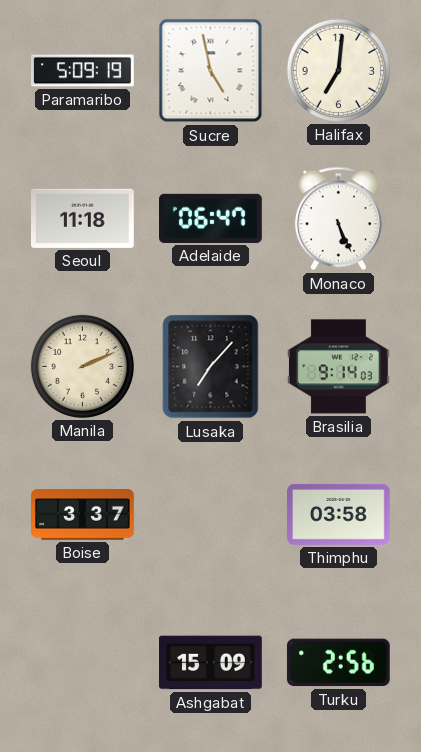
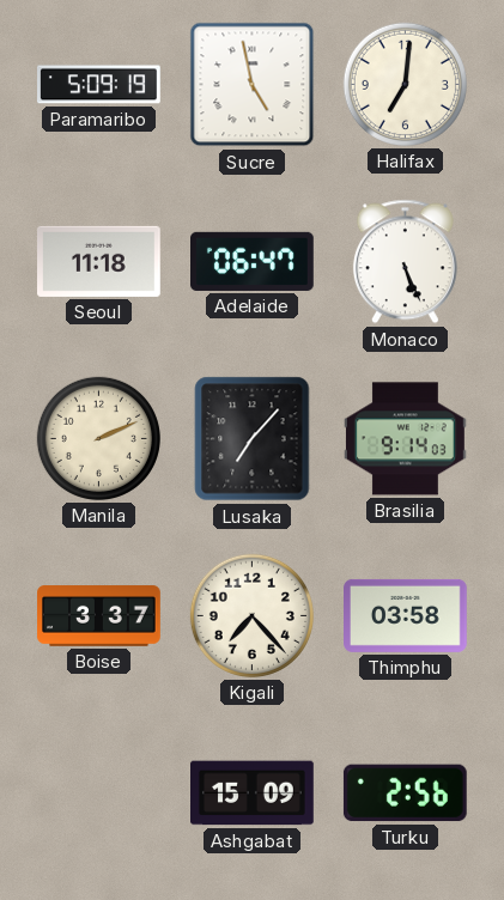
Kigali: none -> 7:23 (251, 615)
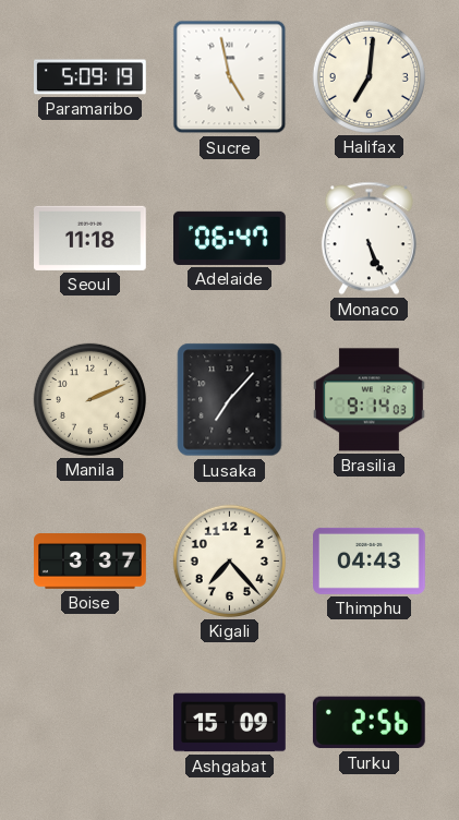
Thimphu: 03:58 -> 04:43 (370, 560)
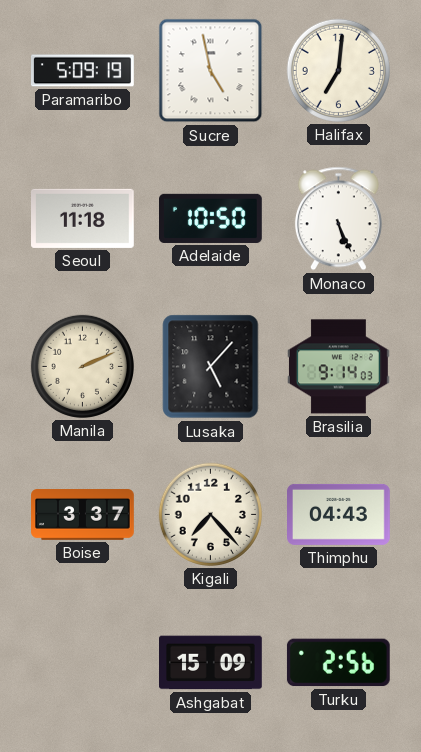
Adelaide: 06:47 -> 10:50 (211, 218)
Lusaka: 7:07 -> 5:07 (211, 367)
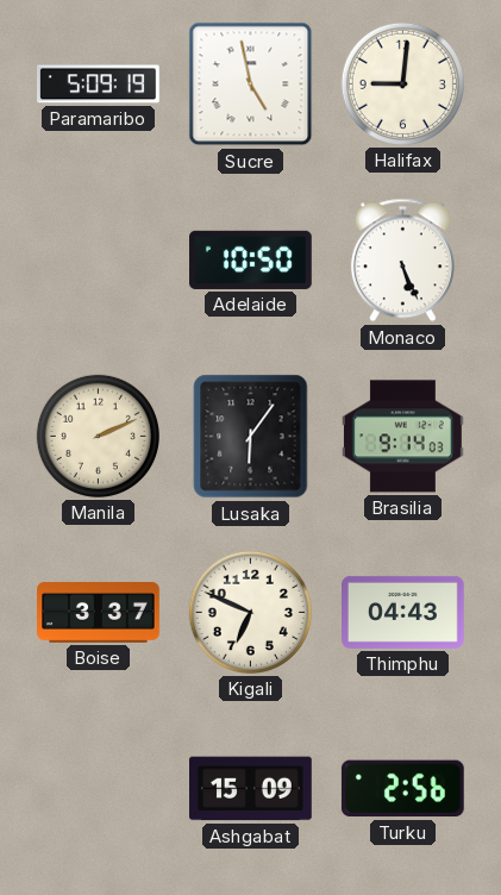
Halifax: 7:01 -> 9:01 (402, 83)
Seoul: 11:18 -> none (83, 218)
Lusaka: 5:07 -> 6:06 (251, 437)
Kigali: 7:23 -> 6:49 (250, 612)
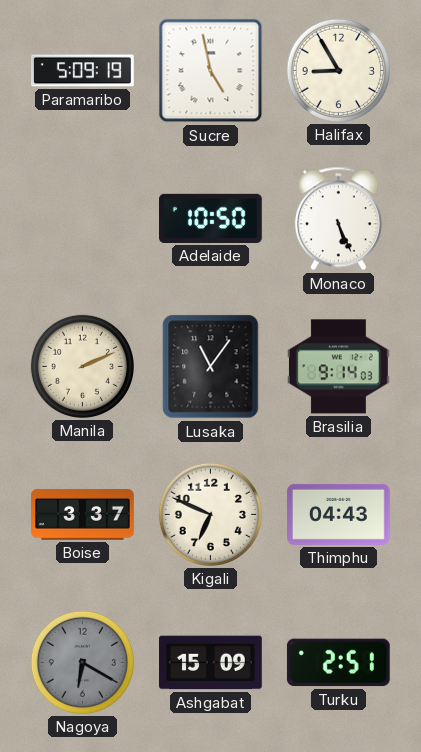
Halifax: 9:01 -> 8:55 (338, 70)
Lusaka: 6:06 -> 11:06 (211, 367)
Nagoya: none -> 6:20 (82, 662)
Turku: 2:56 -> 2:51 (338, 663)
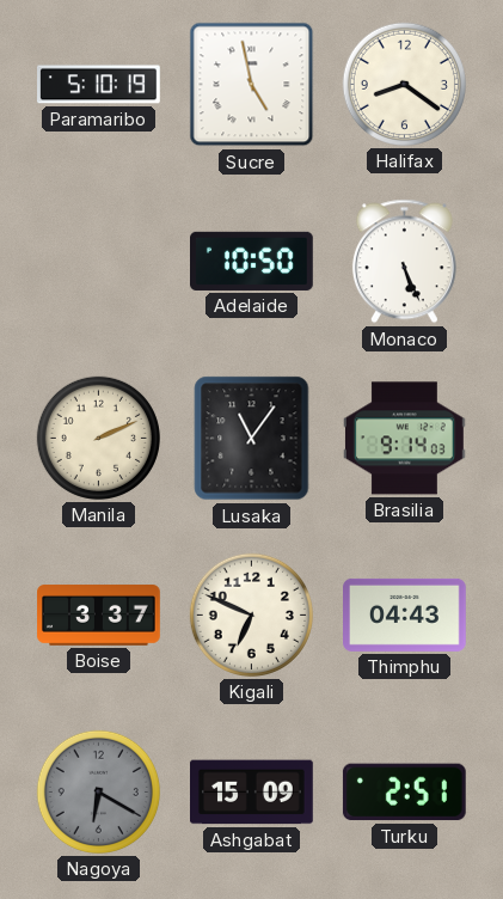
Paramaribo: 5:09 -> 5:10 (99, 85)
Halifax: 8:55 -> 8:21 (404, 84)
